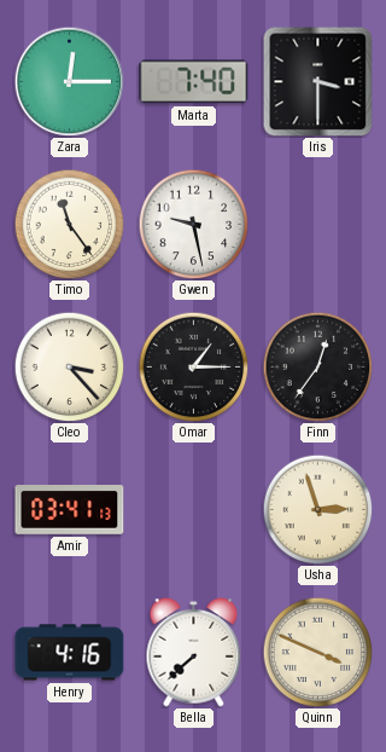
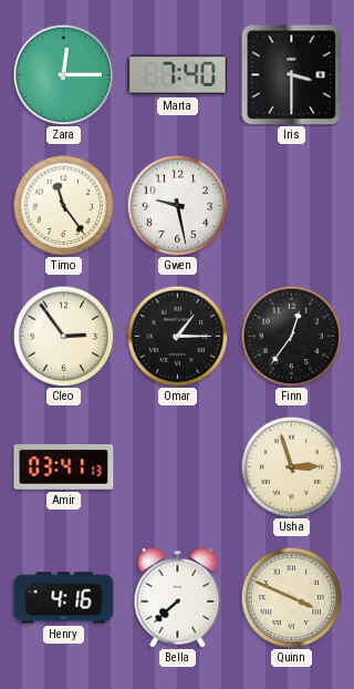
Cleo: 3:23 -> 2:54 (63, 336)
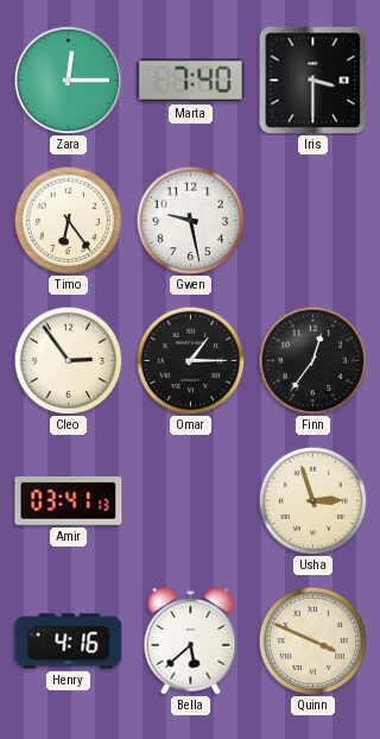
Timo: 11:24 -> 6:24 (68, 220)
Bella: 7:38 -> 5:38 (191, 642)
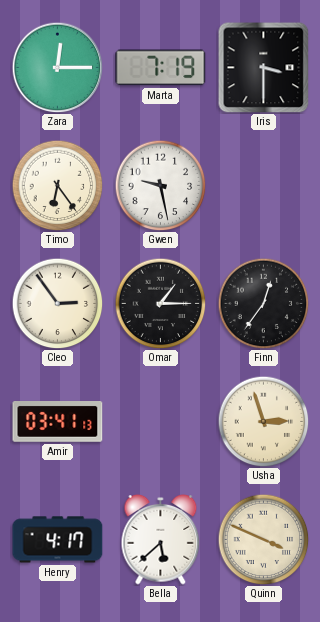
Marta: 7:40 -> 7:19 (161, 68)
Henry: 4:16 -> 4:17 (58, 540)
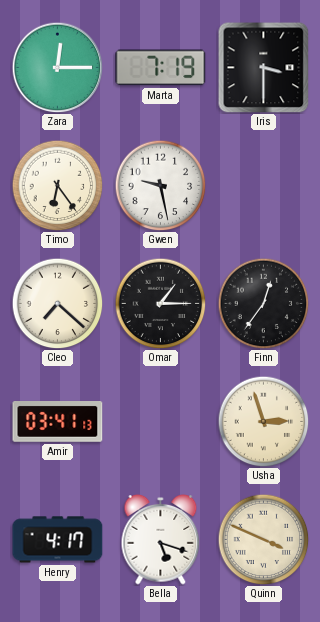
Cleo: 2:54 -> 7:22 (57, 303)
Bella: 5:38 -> 5:18 (161, 540)
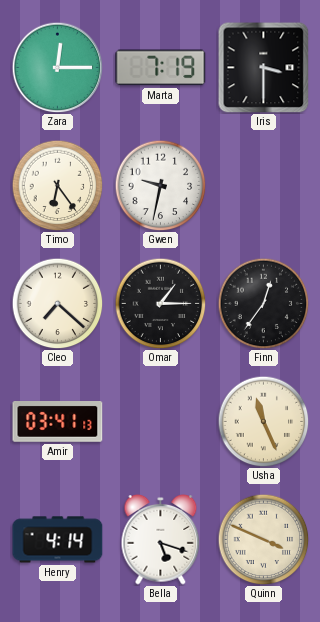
Gwen: 9:28 -> 9:32 (160, 185)
Usha: 2:57 -> 11:26 (263, 421)
Henry: 4:17 -> 4:14 (58, 540)
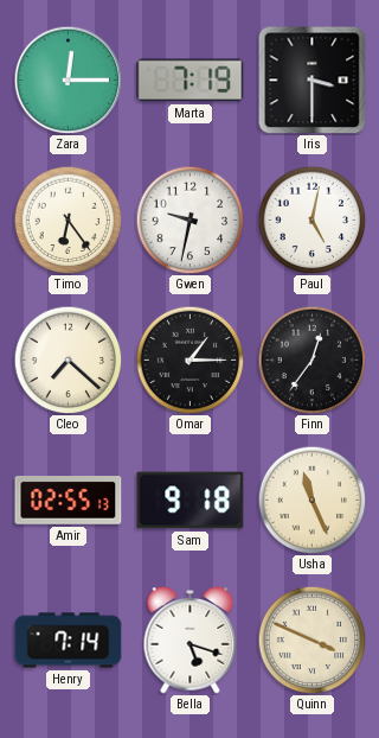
Paul: none -> 5:02 (311, 220)
Amir: 03:41 -> 02:55 (69, 501)
Sam: none -> 9:18 (191, 501)
Henry: 4:14 -> 7:14 (69, 641)
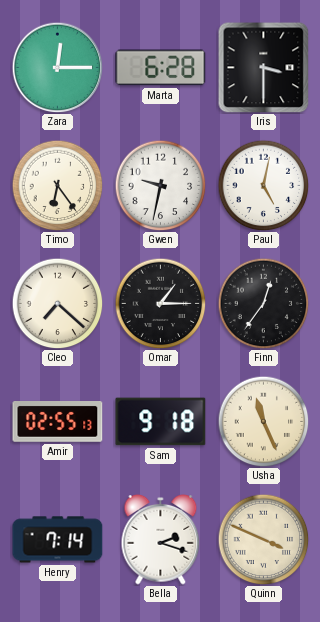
Marta: 7:19 -> 6:28 (161, 68)
Bella: 5:18 -> 2:18 (161, 540)
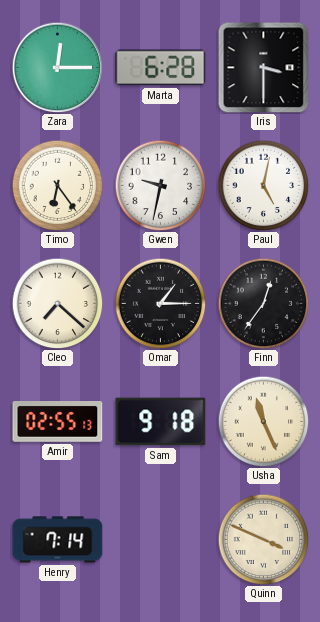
Bella: 2:18 -> none (161, 540)
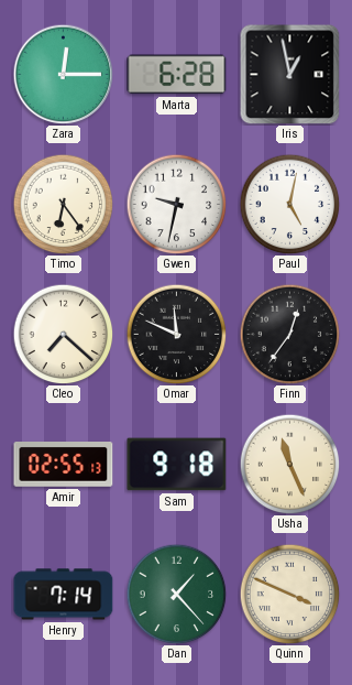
Iris: 3:30 -> 12:58 (289, 74)
Omar: 1:15 -> 11:49 (176, 334)
Dan: none -> 1:23 (176, 594)
